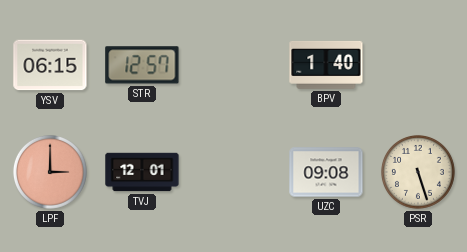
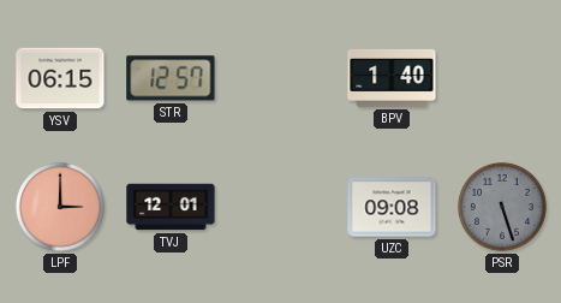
PSR dial: cream -> grey (502, 207)
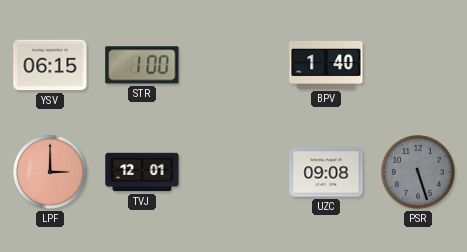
STR: 12:57 -> 1:00 (142, 65)
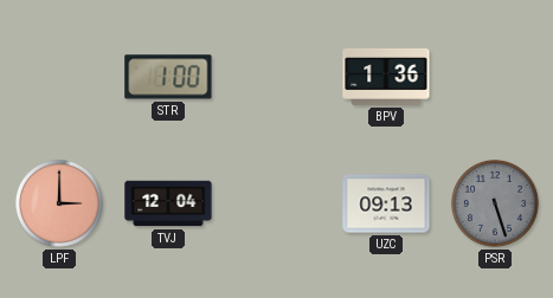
YSV: 06:15 -> none (50, 65)
BPV: 1:40 -> 1:36 (386, 77)
TVJ: 12:01 -> 12:04 (168, 203)
UZC: 09:08 -> 09:13 (386, 203)
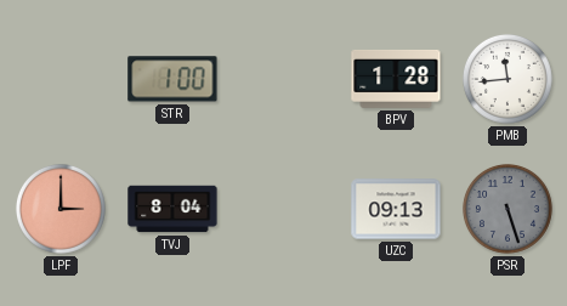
BPV: 1:36 -> 1:28 (396, 79)
PMB: none -> 11:44 (508, 79)
TVJ: 12:04 -> 8:04 (172, 209)
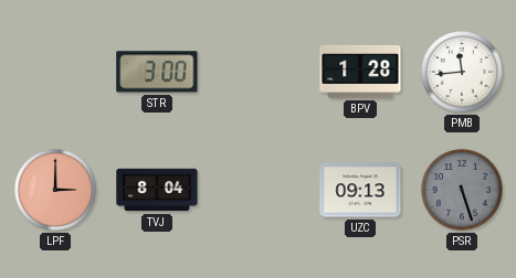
STR: 1:00 -> 3:00 (157, 72)
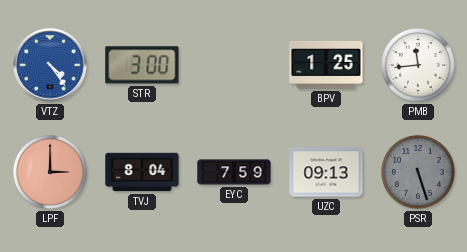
VTZ: none -> 4:24 (50, 65)
BPV: 1:28 -> 1:25 (326, 65)
EYC: none -> 7:59 (234, 172)
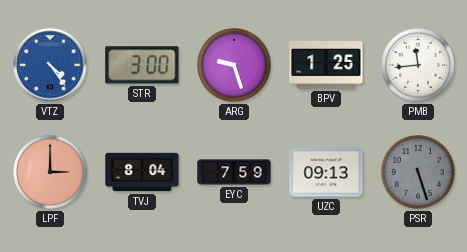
ARG: none -> 9:27 (234, 65)
